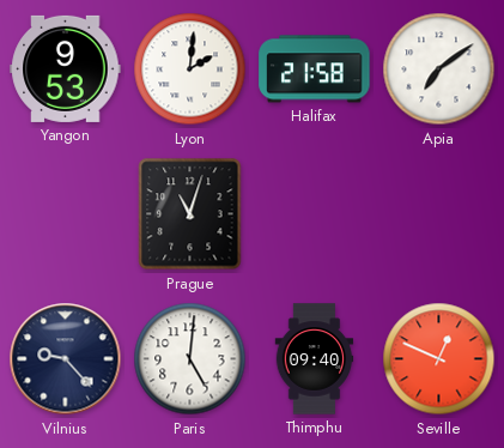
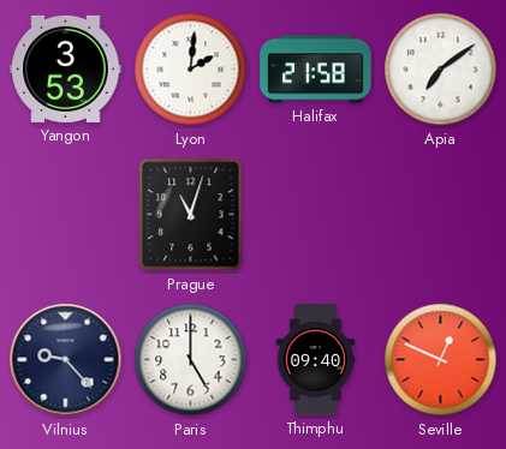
Yangon: 9:53 -> 3:53 (66, 68)
Paris: 5:01 -> 5:00 (191, 360)
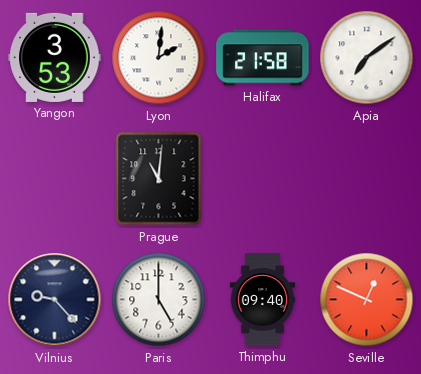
Prague: 11:03 -> 11:01 (159, 179)
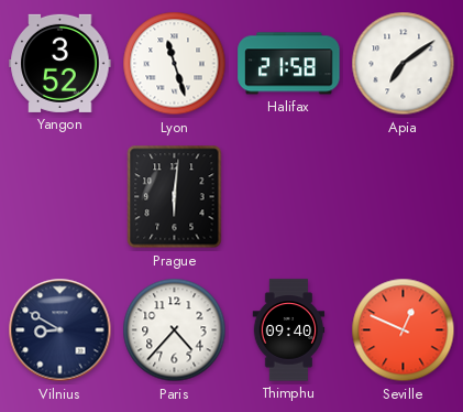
Yangon: 3:53 -> 3:52 (60, 63)
Lyon: 2:01 -> 11:27 (175, 64)
Prague: 11:01 -> 6:01 (175, 197)
Vilnius: 9:23 -> 8:50 (60, 330)
Paris: 5:00 -> 4:37 (175, 330)
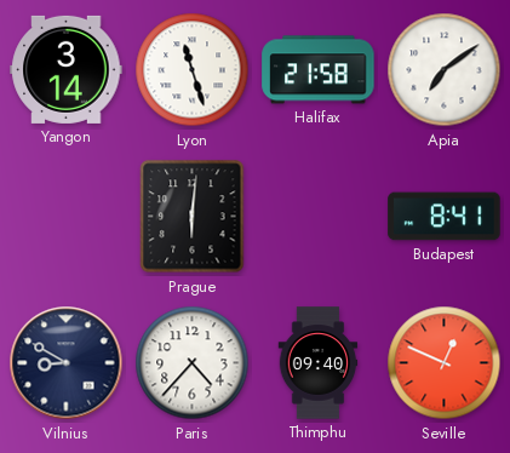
Yangon: 3:52 -> 3:14 (67, 69)
Budapest: none -> 8:41 (445, 217)
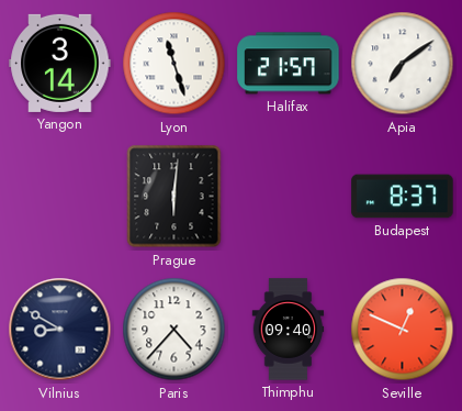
Halifax: 21:58 -> 21:57 (289, 64)
Budapest: 8:41 -> 8:37 (403, 197)
